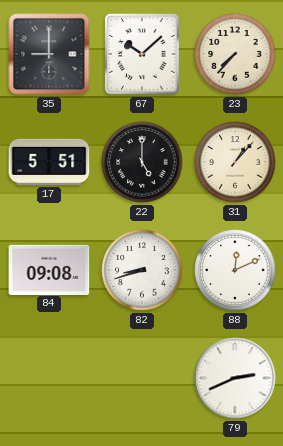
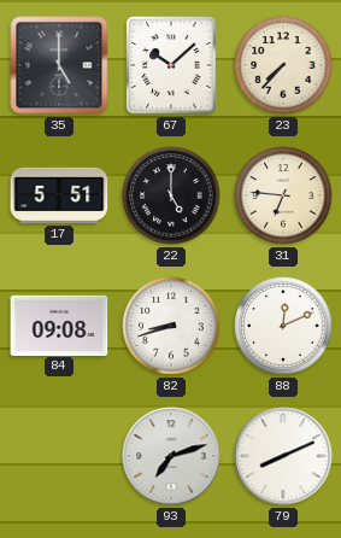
35: 9:00 -> 5:00 (59, 65)
31: 1:07 -> 6:46 (283, 195)
93: none -> 7:12 (171, 456)
79: 2:41 -> 8:11 (283, 456)
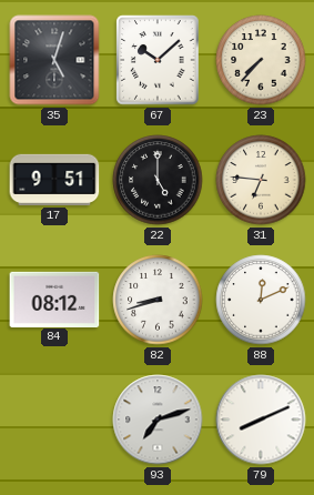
35: 5:00 -> 5:03 (54, 60)
17: 5:51 -> 9:51 (54, 180)
84: 09:08 -> 08:12 (54, 299)
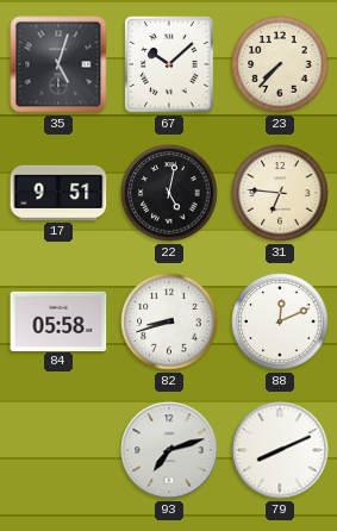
22: 5:00 -> 5:02 (169, 193)
84: 08:12 -> 05:58 (58, 320)
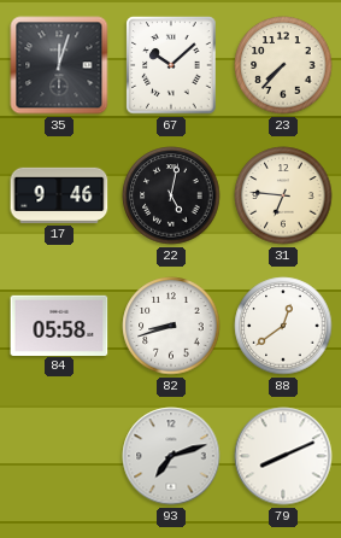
35: 5:03 -> 12:03 (59, 65)
17: 9:51 -> 9:46 (59, 195)
88: 12:11 -> 12:39 (283, 326)
